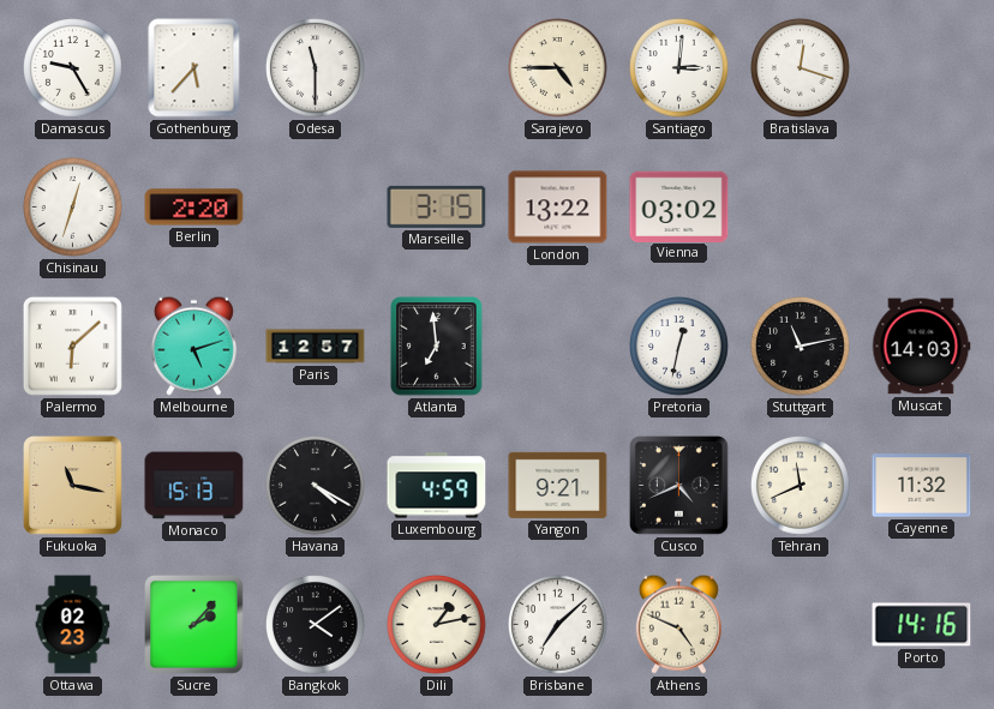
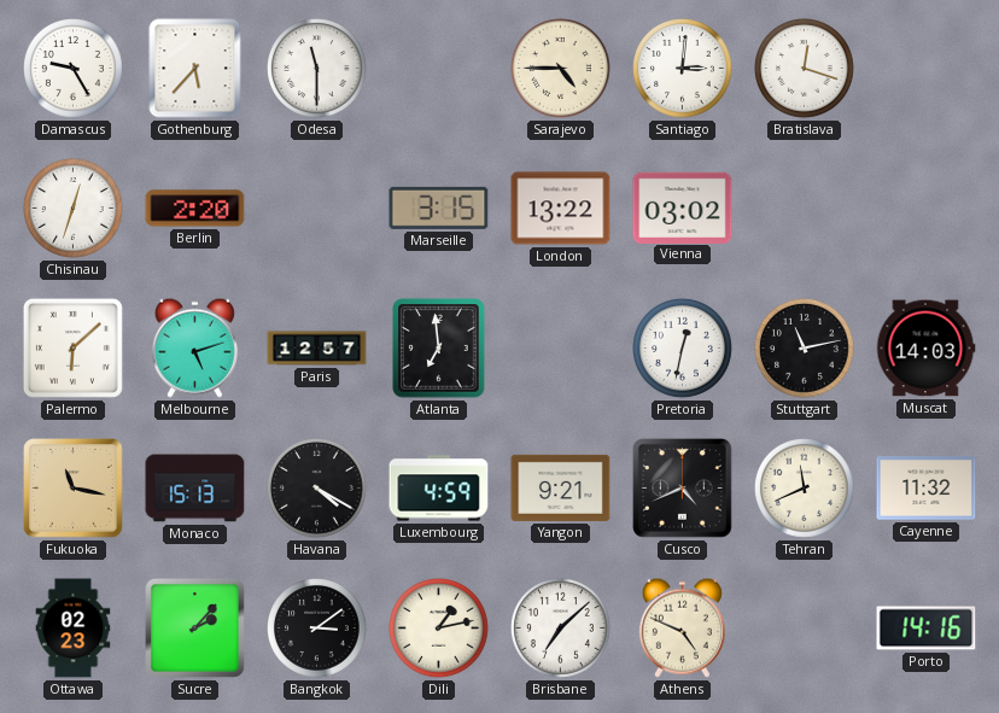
Bangkok: 4:09 -> 3:09 (317, 629)
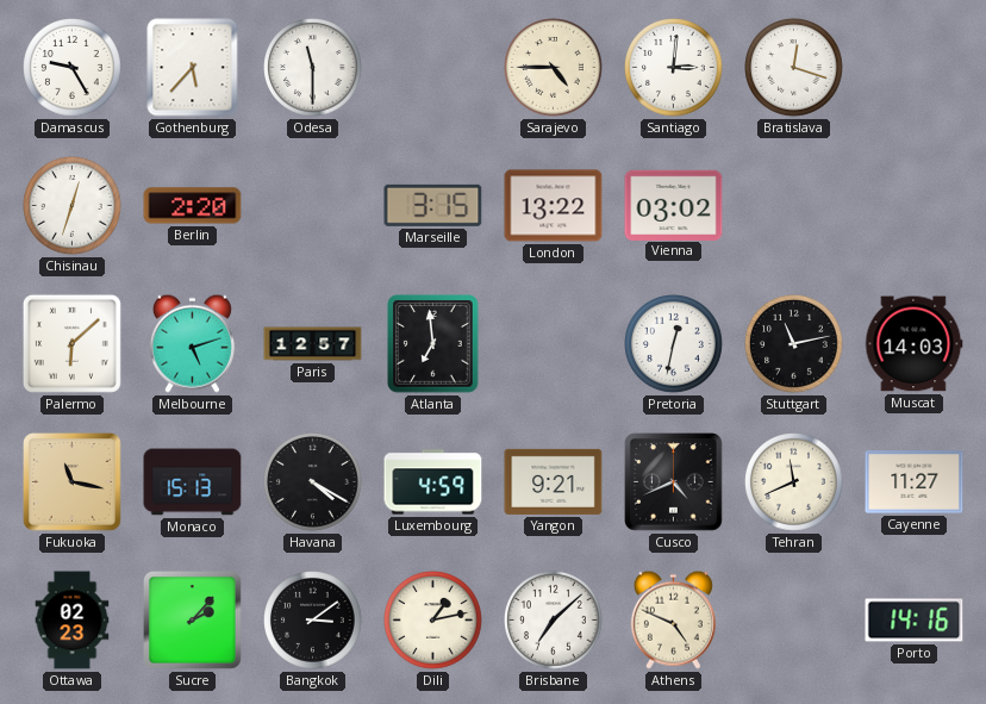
Cayenne: 11:32 -> 11:27 (915, 482)
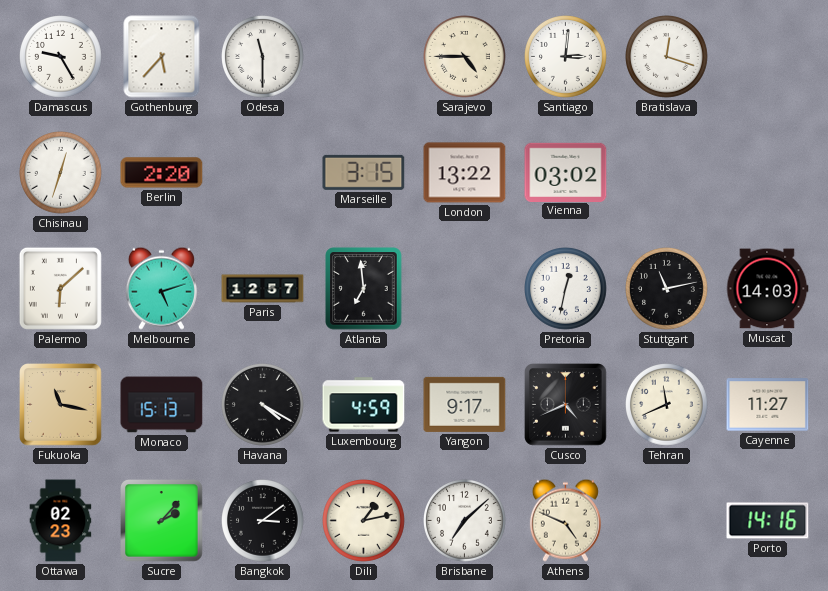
Yangon: 9:21 -> 9:17 (465, 404)
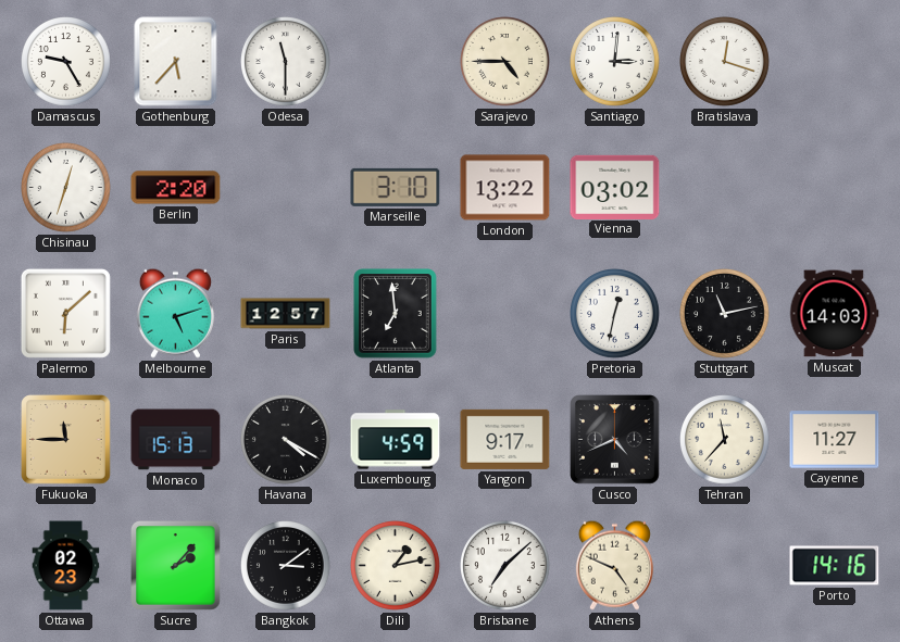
Marseille: 3:15 -> 3:10 (396, 187)
Fukuoka: 11:17 -> 11:45 (66, 440)
Tehran: 11:41 -> 11:37 (725, 440)
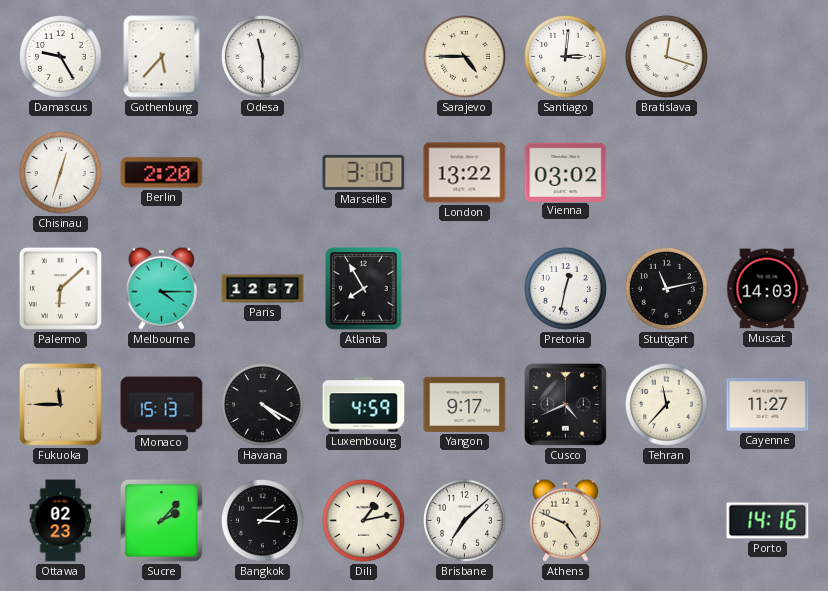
Melbourne: 5:12 -> 4:15 (161, 288)
Atlanta: 6:59 -> 7:55 (364, 289)
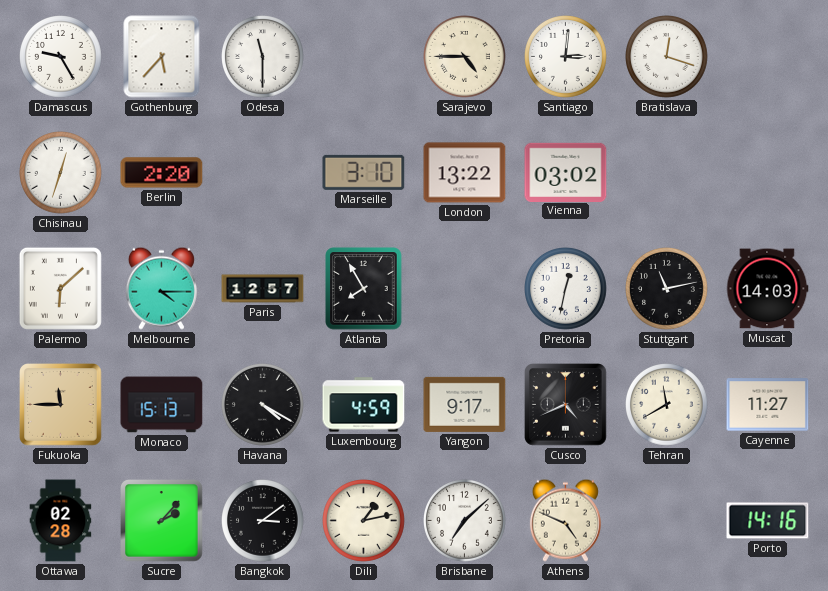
Tehran: 11:37 -> 11:40 (667, 405)
Ottawa: 02:23 -> 02:28 (61, 521)
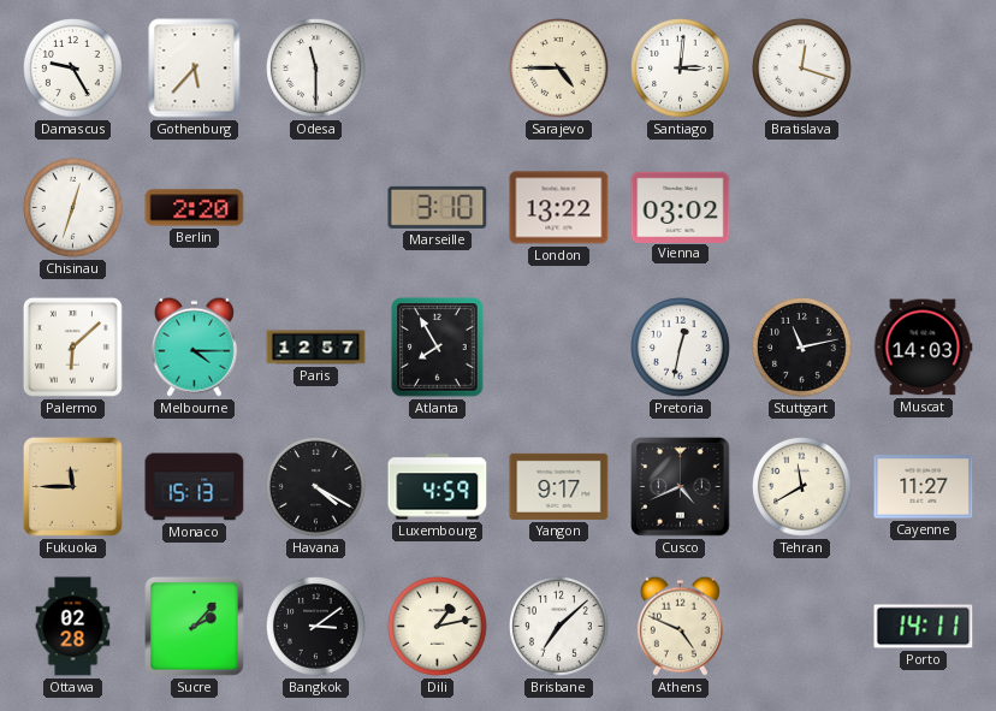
Porto: 14:16 -> 14:11 (924, 627)
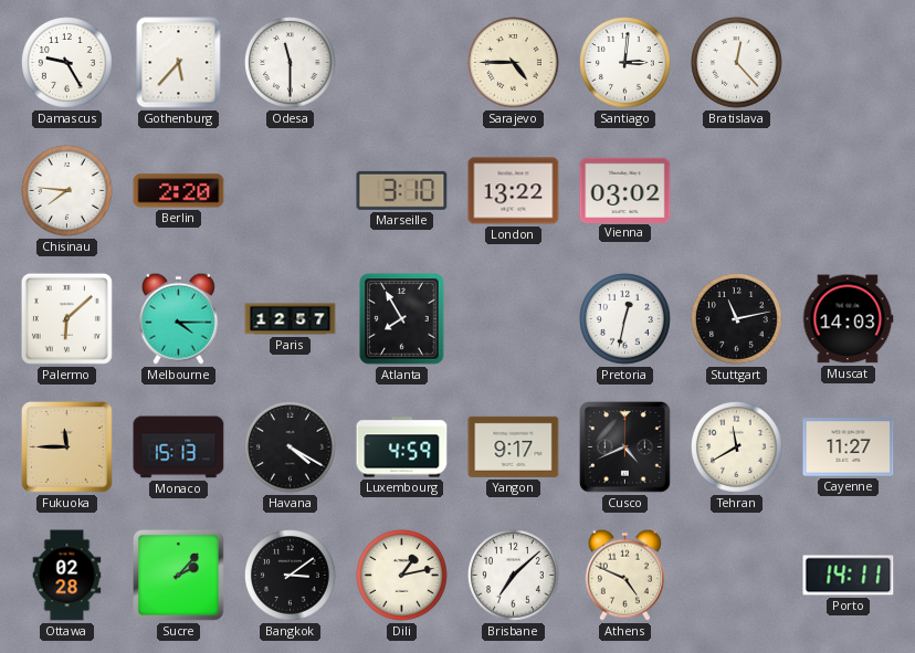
Bratislava: 12:18 -> 12:23 (737, 63)
Chisinau: 12:33 -> 7:46 (67, 191)
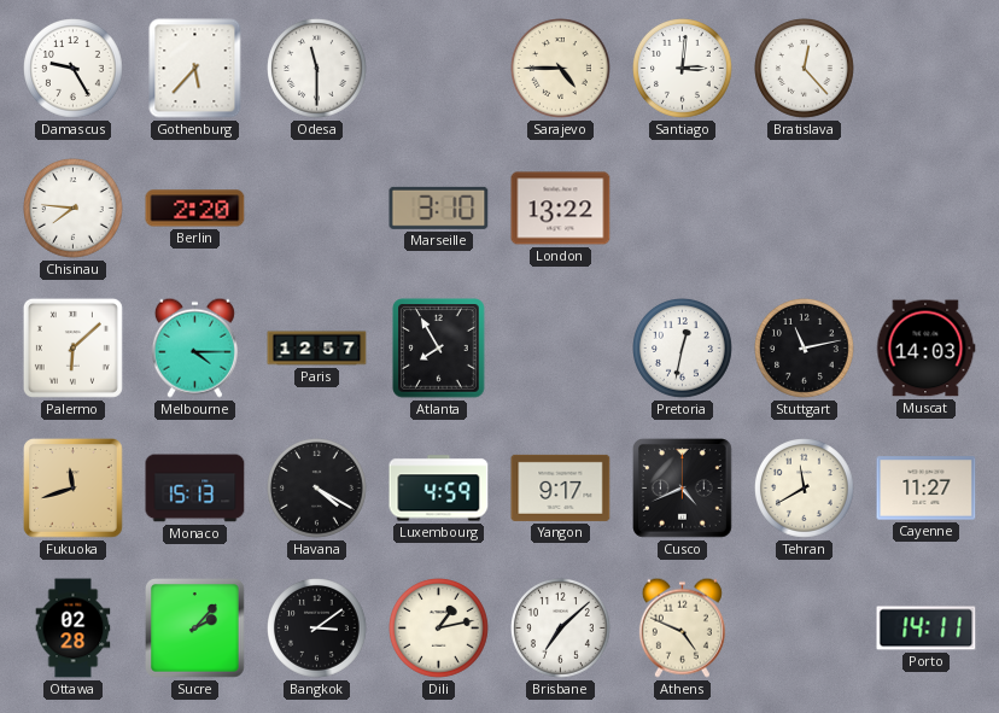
Vienna: 03:02 -> none (625, 190)
Fukuoka: 11:45 -> 11:42 (74, 489)
